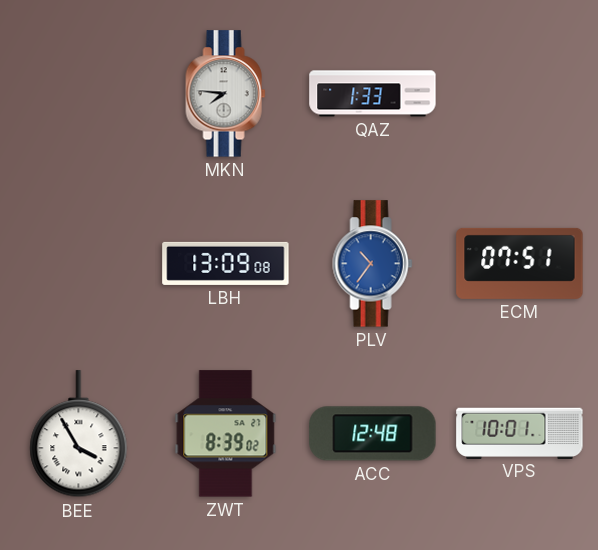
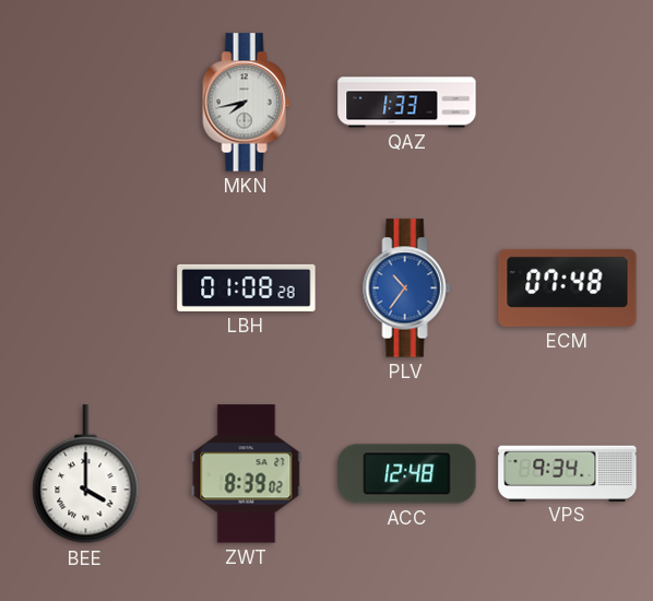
MKN: 7:46 -> 7:43 (247, 103)
LBH: 13:09 -> 01:08 (247, 287)
ECM: 07:51 -> 07:48 (568, 287)
BEE: 3:55 -> 4:00 (86, 474)
VPS: 10:01 -> 9:34 (568, 473)
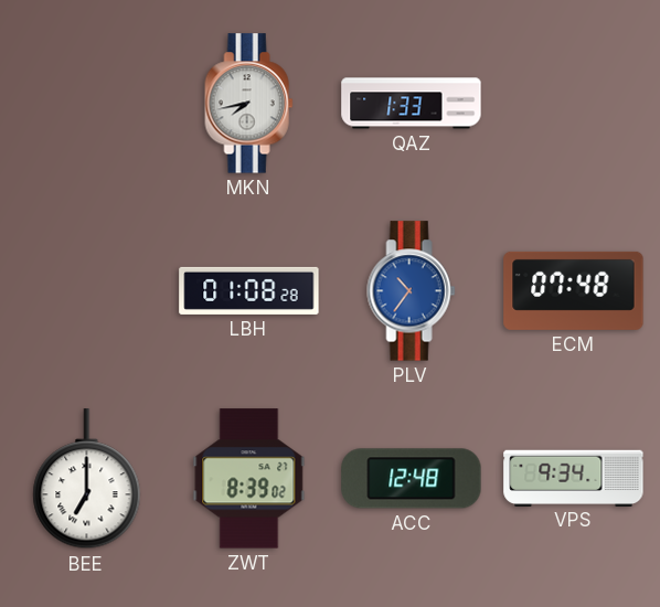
BEE: 4:00 -> 7:00 (87, 479)
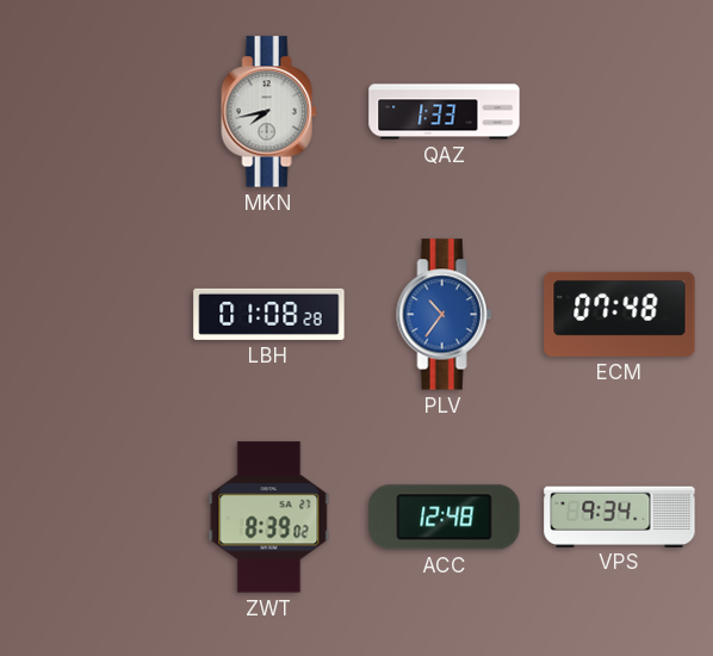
BEE: 7:00 -> none (87, 479)
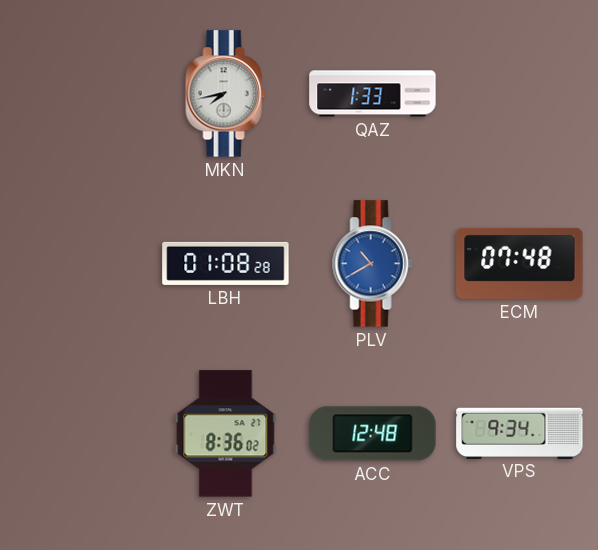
PLV: 10:36 -> 10:40 (373, 264)
ZWT: 8:39 -> 8:36 (226, 434)
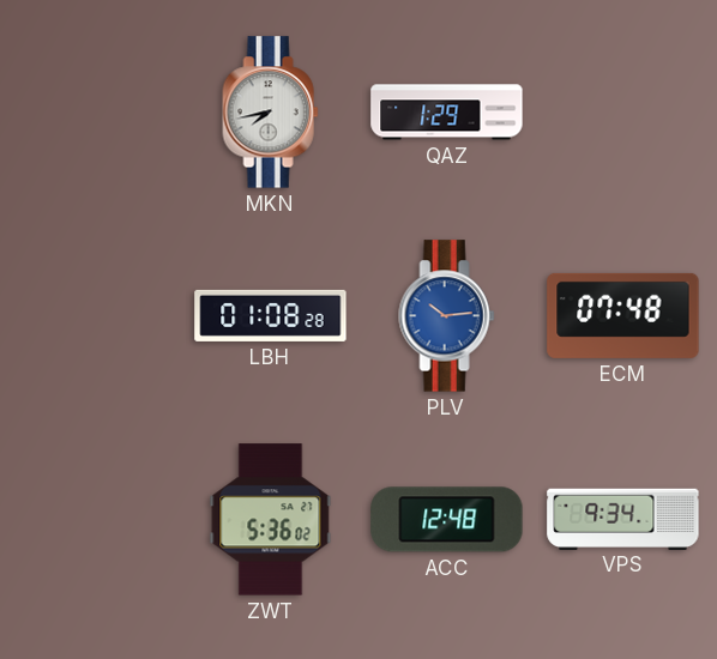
QAZ: 1:33 -> 1:29 (447, 113)
PLV: 10:40 -> 10:14 (447, 316)
ZWT: 8:36 -> 5:36 (271, 520)
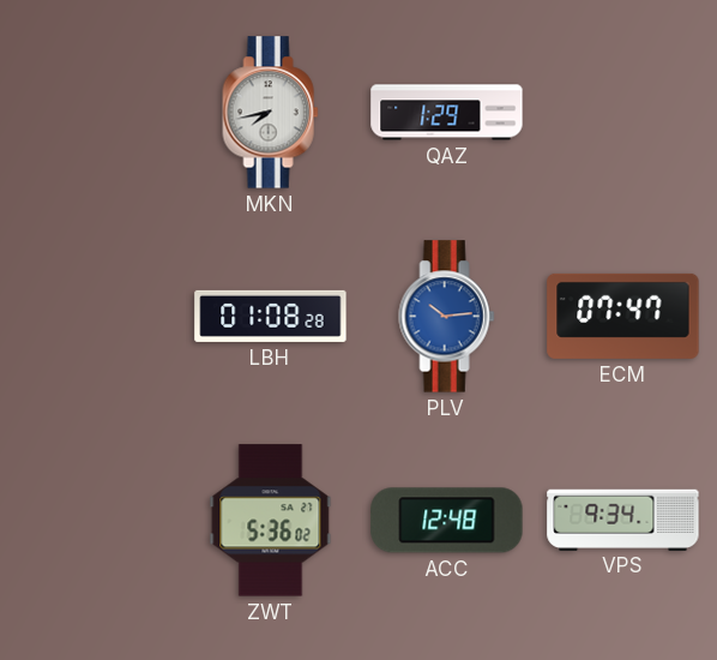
ECM: 07:48 -> 07:47 (623, 316)
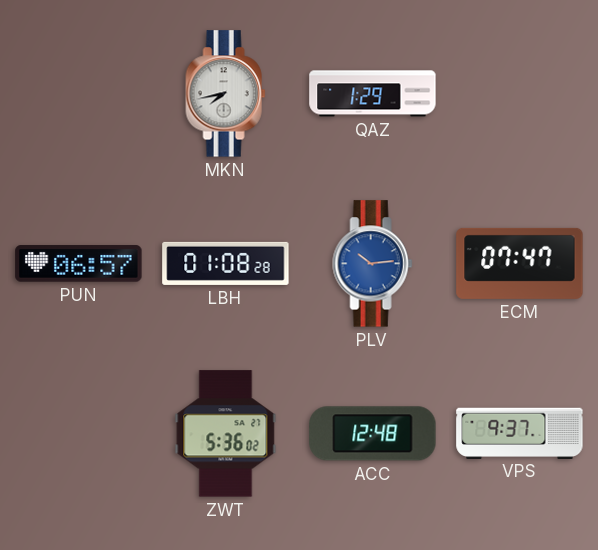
PUN: none -> 06:57 (79, 264)
VPS: 9:34 -> 9:37 (520, 433)
